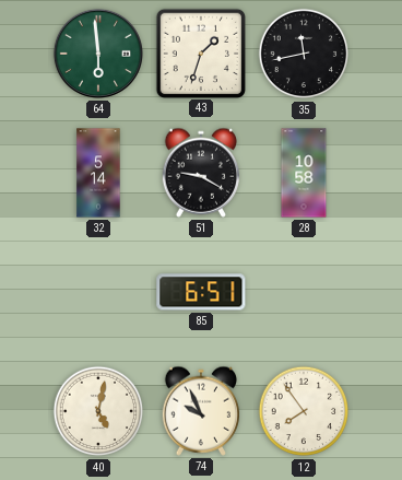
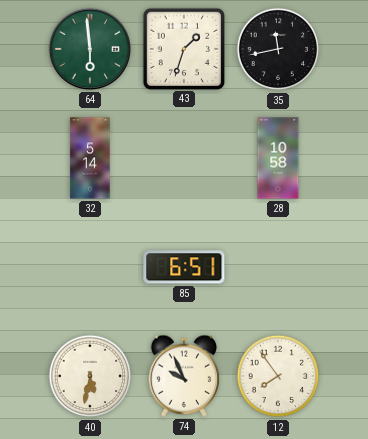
51: 9:20 -> none (200, 173)
40: 5:02 -> 5:32 (90, 376)
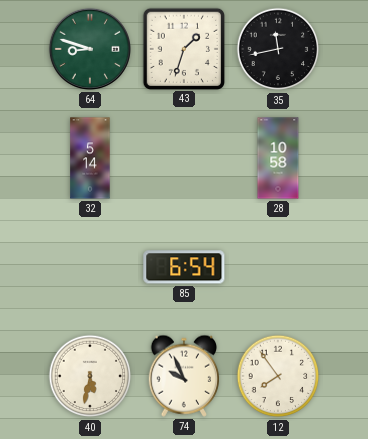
64: 5:59 -> 8:48 (90, 49)
85: 6:51 -> 6:54 (184, 267)
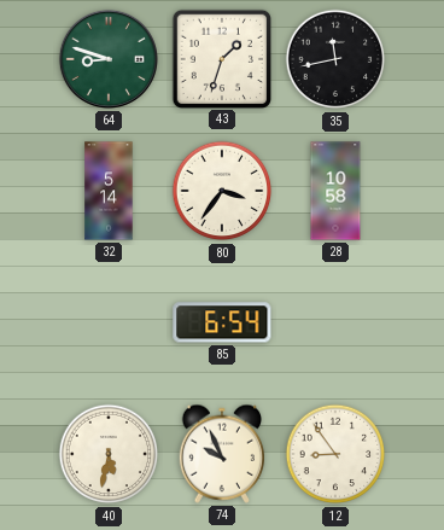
80: none -> 3:36 (222, 191)
12: 7:54 -> 8:54 (335, 454)
